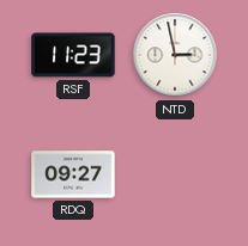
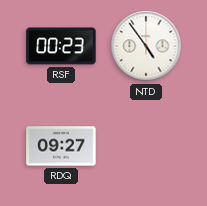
RSF: 11:23 -> 00:23 (61, 46)
NTD: 2:58 -> 4:54 (146, 46)
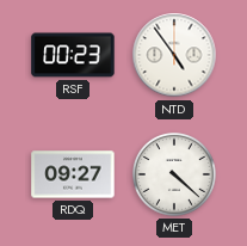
MET: none -> 4:22 (175, 176)
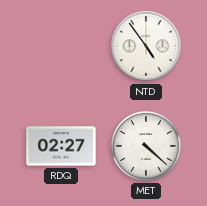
RSF: 00:23 -> none (73, 55)
RDQ: 09:27 -> 02:27 (61, 146)
